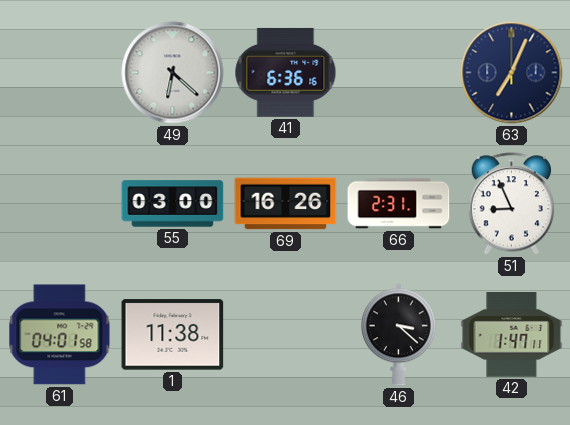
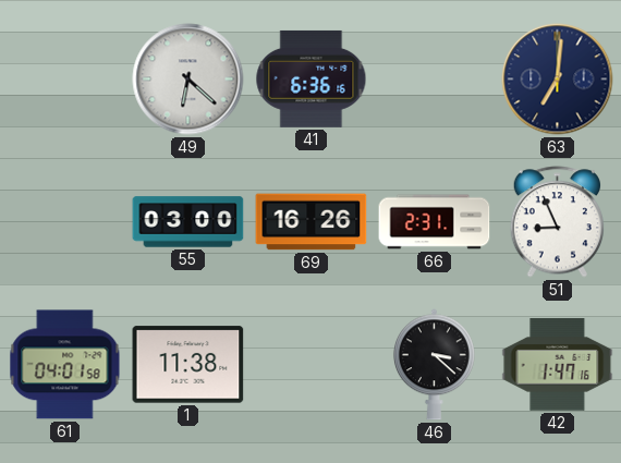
63: 7:04 -> 7:01 (558, 80)
42: 1:47:11 -> 1:47:16 (558, 365)
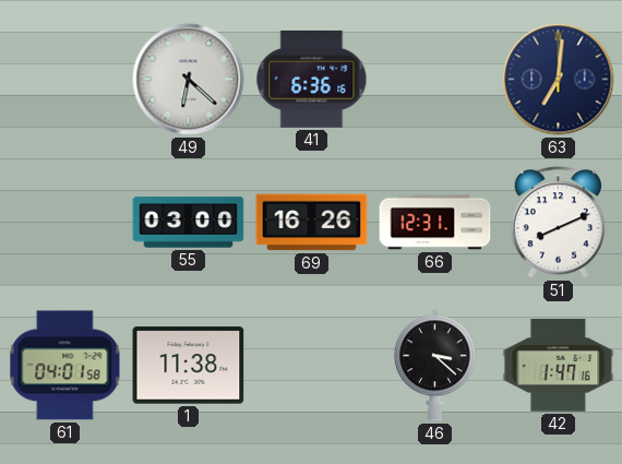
66: 2:31 -> 12:31 (435, 223)
51: 8:56 -> 8:11 (558, 223)
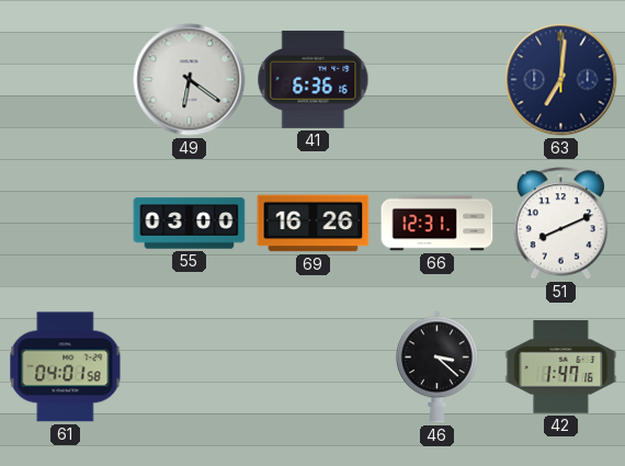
49: 6:22 -> 6:21 (190, 80)
1: 11:38 -> none (189, 366)
